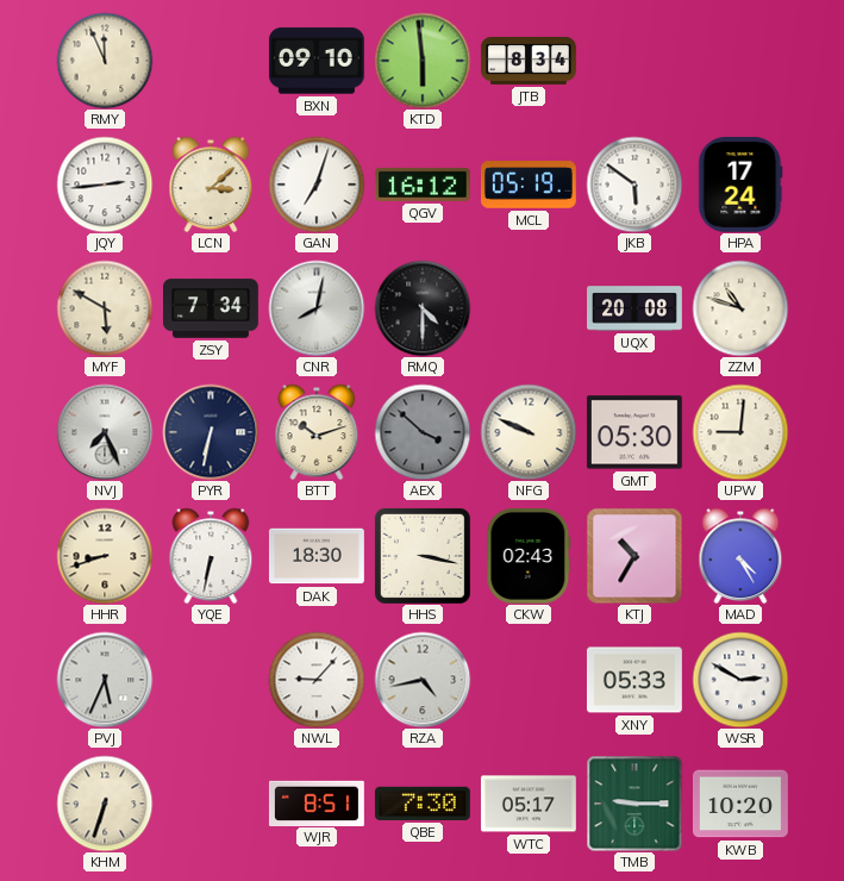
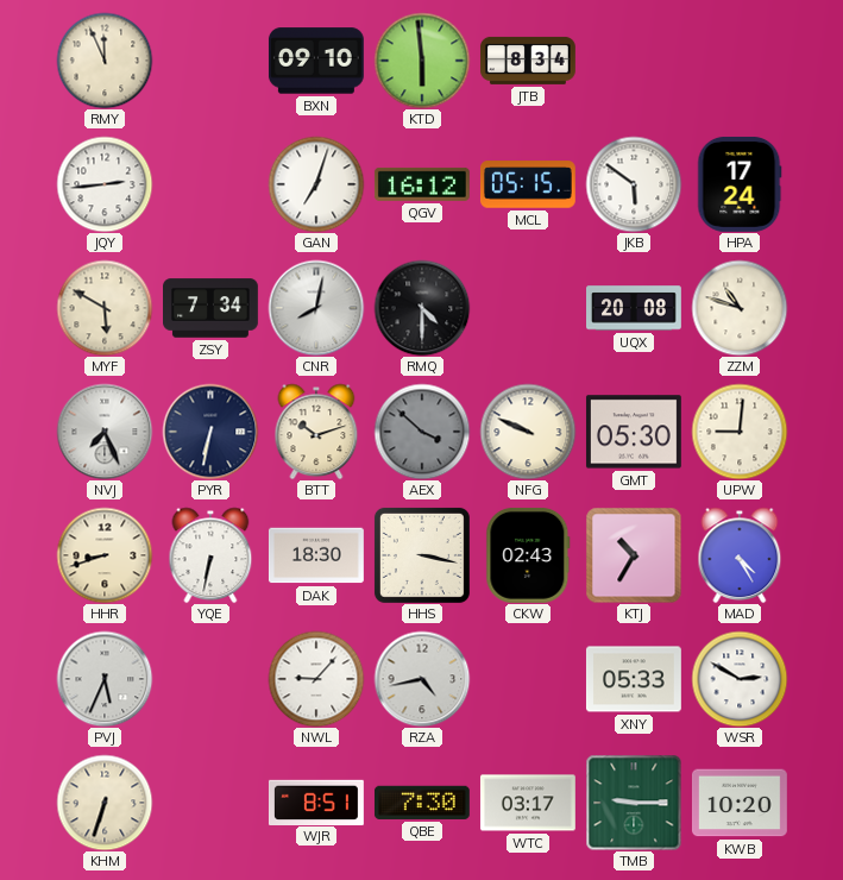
LCN: 3:08 -> none (211, 185)
MCL: 05:19 -> 05:15 (528, 184)
WTC: 05:17 -> 03:17 (528, 803)
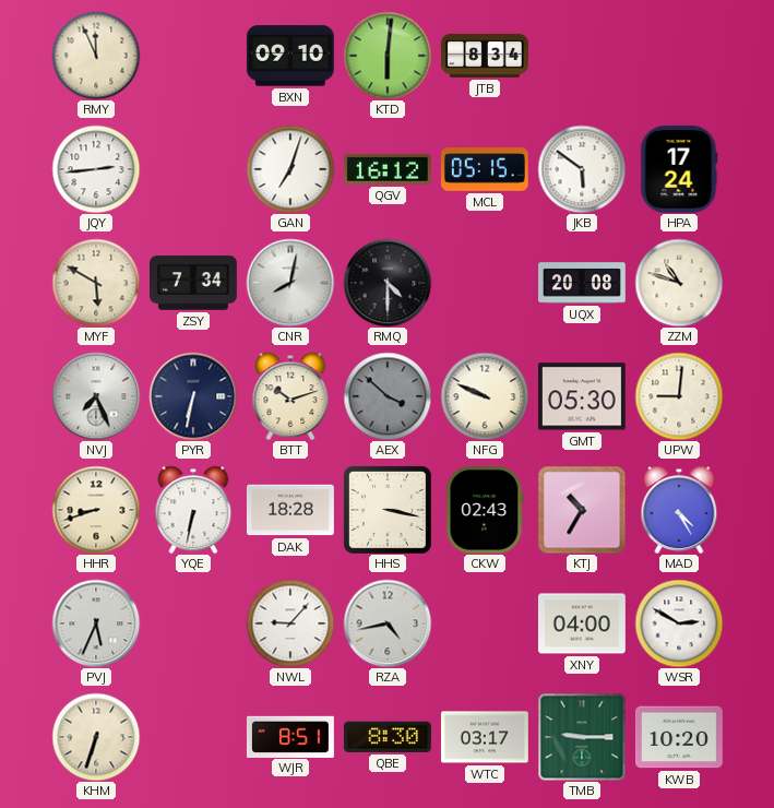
KTD: 5:59 -> 6:01 (388, 56)
DAK: 18:30 -> 18:28 (290, 510)
XNY: 05:33 -> 04:00 (582, 623)
QBE: 7:30 -> 8:30 (388, 737)
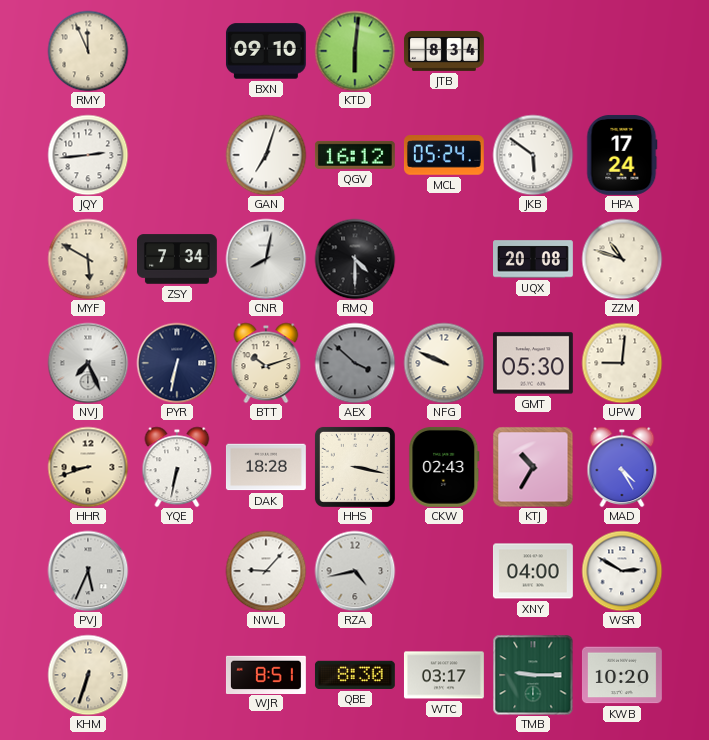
MCL: 05:15 -> 05:24 (444, 155)
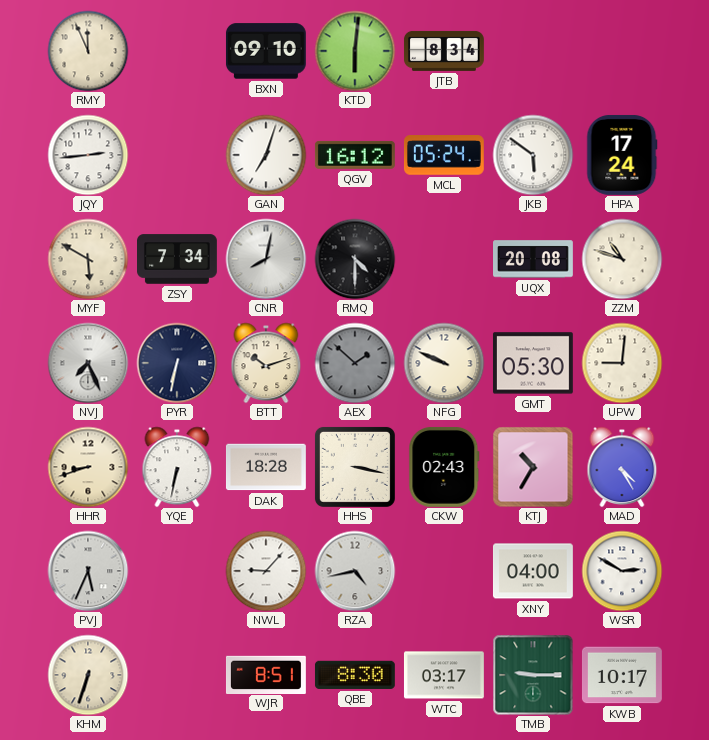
AEX: 3:52 -> 1:52 (355, 363)
KWB: 10:20 -> 10:17 (622, 675)
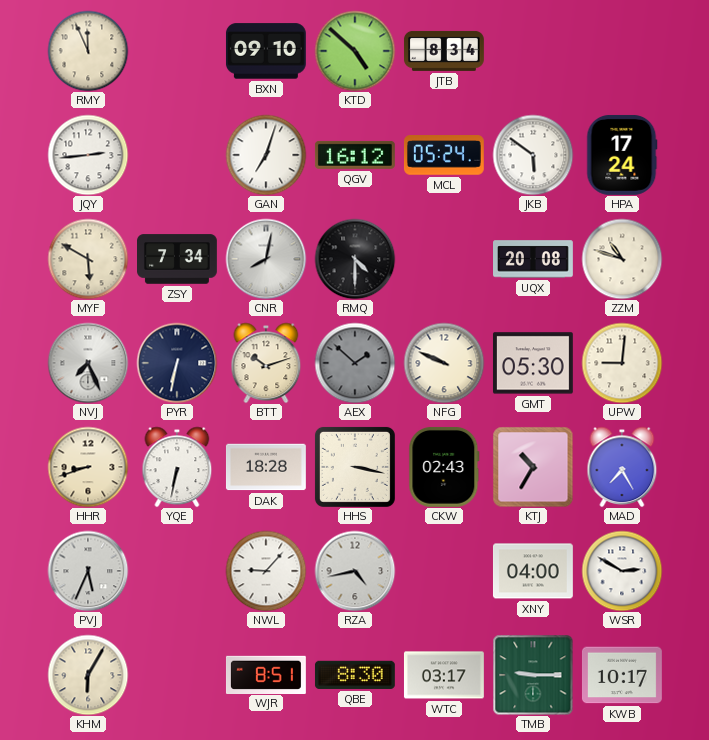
KTD: 6:01 -> 4:52 (355, 51)
MAD: 4:25 -> 7:25 (622, 467)
KHM: 6:33 -> 6:05 (88, 675)
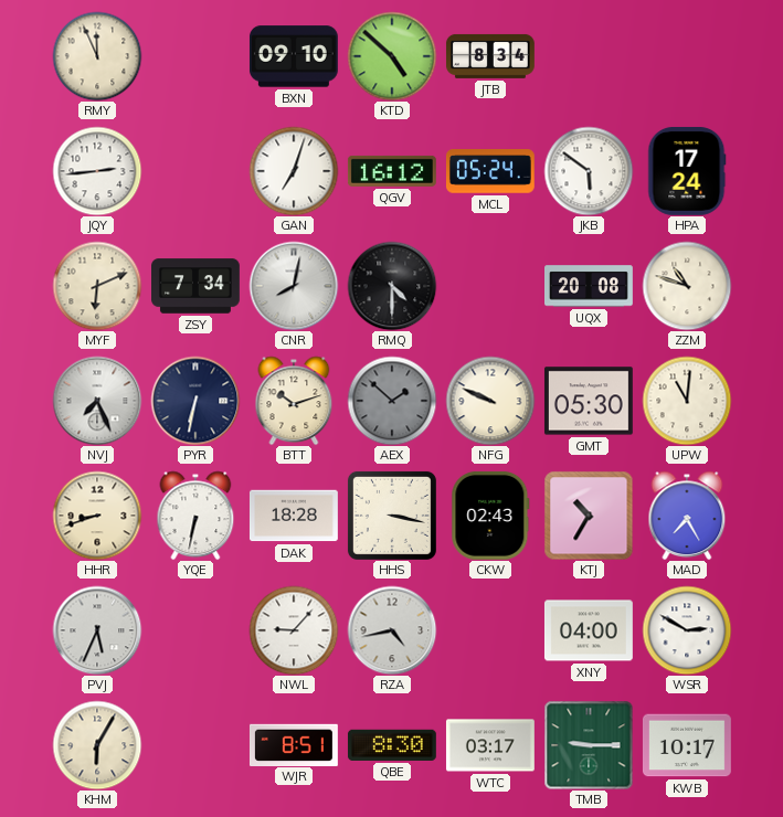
MYF: 5:50 -> 6:11 (97, 286)
UPW: 9:01 -> 11:01 (687, 401)
